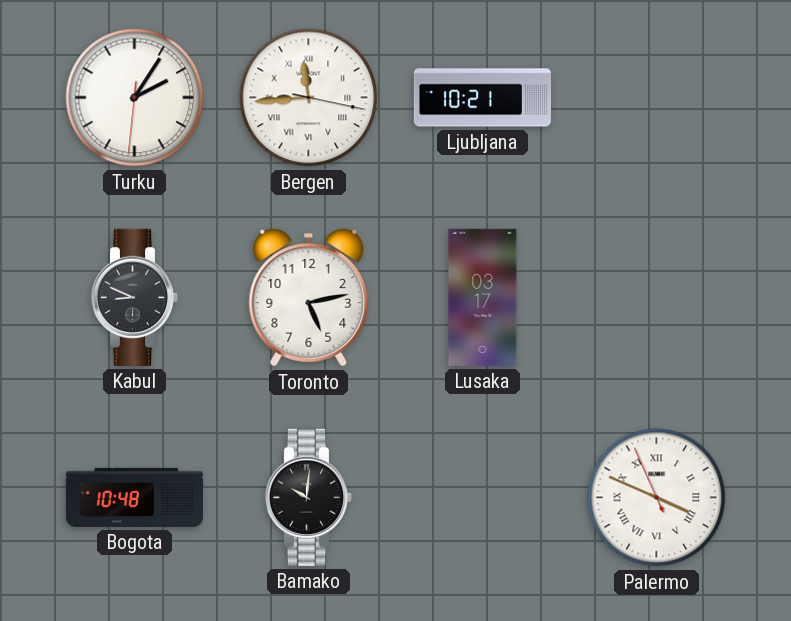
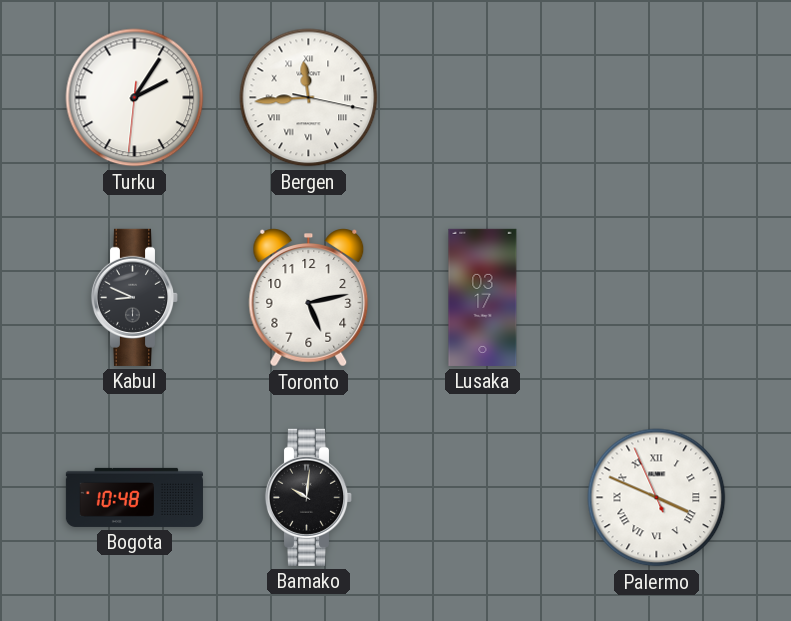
Ljubljana: 10:21 -> none (482, 98)
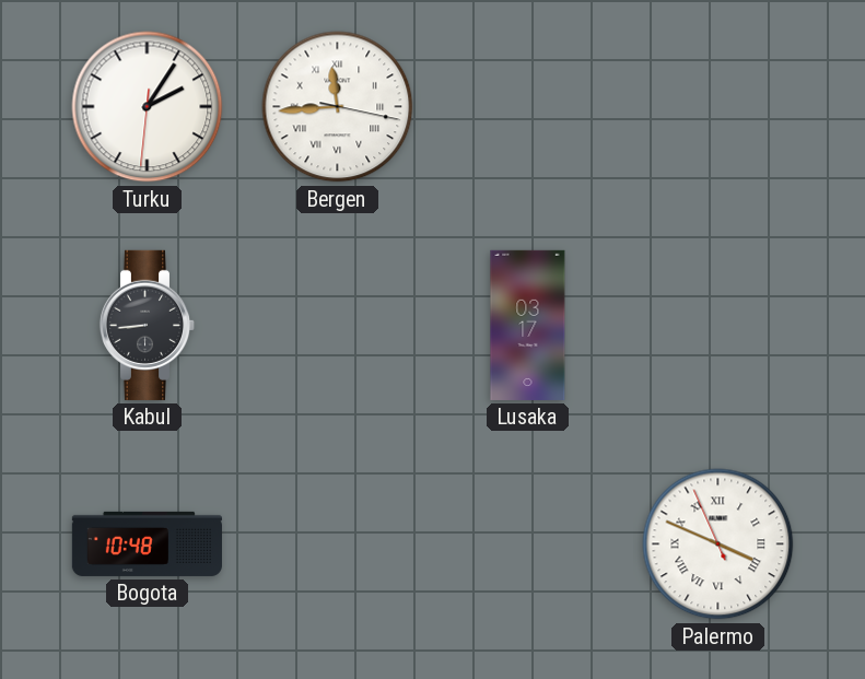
Kabul: 8:49 -> 8:44 (148, 325)
Toronto: 5:13 -> none (309, 298)
Bamako: 10:01 -> none (309, 497)
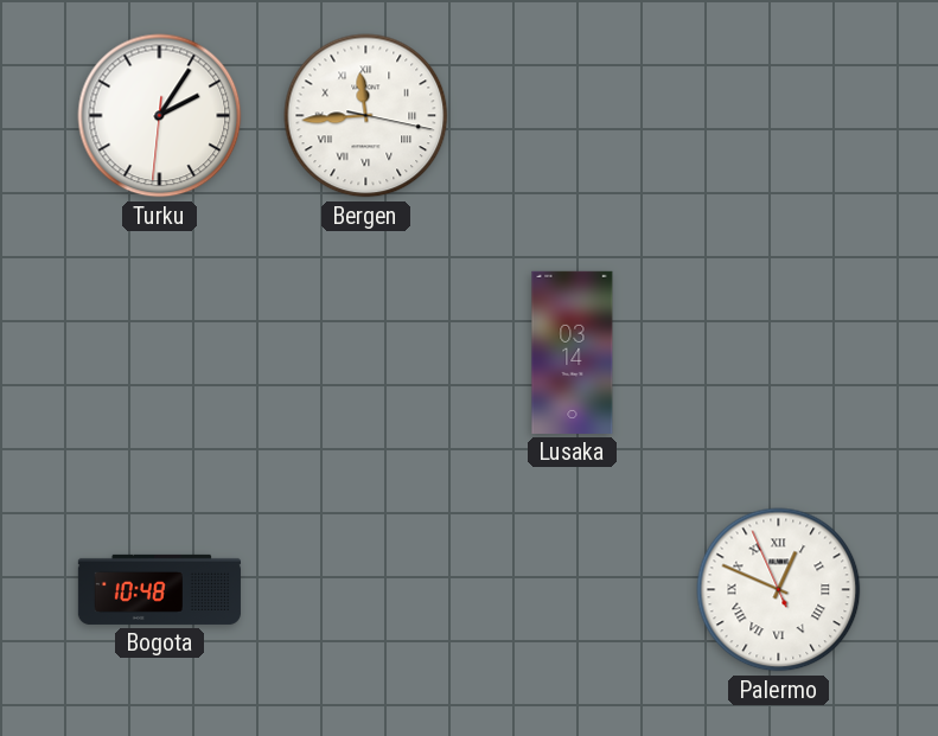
Kabul: 8:44 -> none (148, 325)
Lusaka: 03:17 -> 03:14 (573, 352)
Palermo: 3:48 -> 12:48 (779, 590)
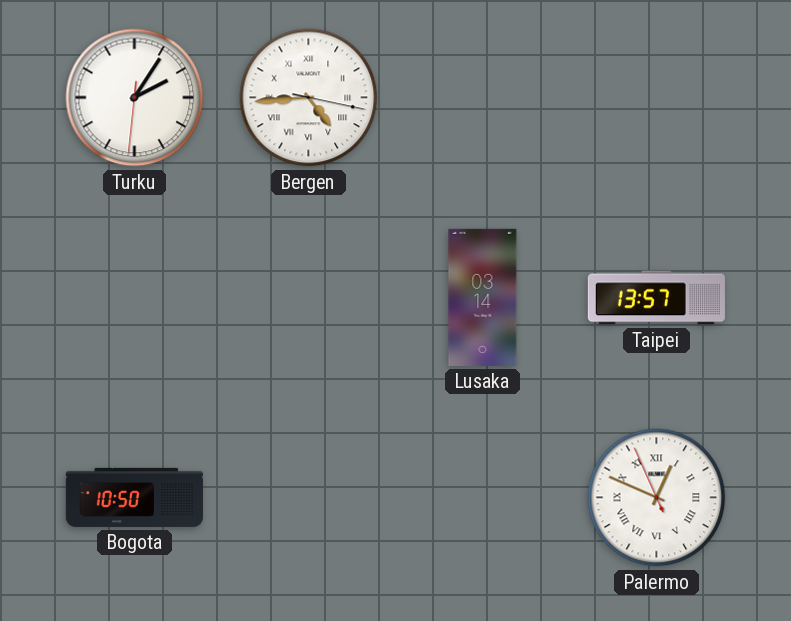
Bergen: 11:44 -> 4:44 (309, 98)
Taipei: none -> 13:57 (656, 298)
Bogota: 10:48 -> 10:50 (134, 497)
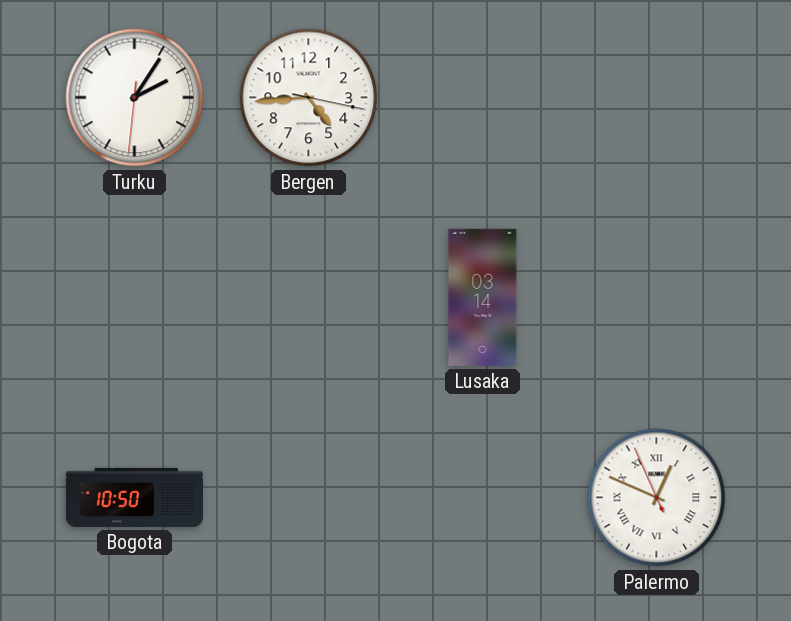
Bergen numerals: Roman -> Arabic (309, 98)
Taipei: 13:57 -> none (656, 298)
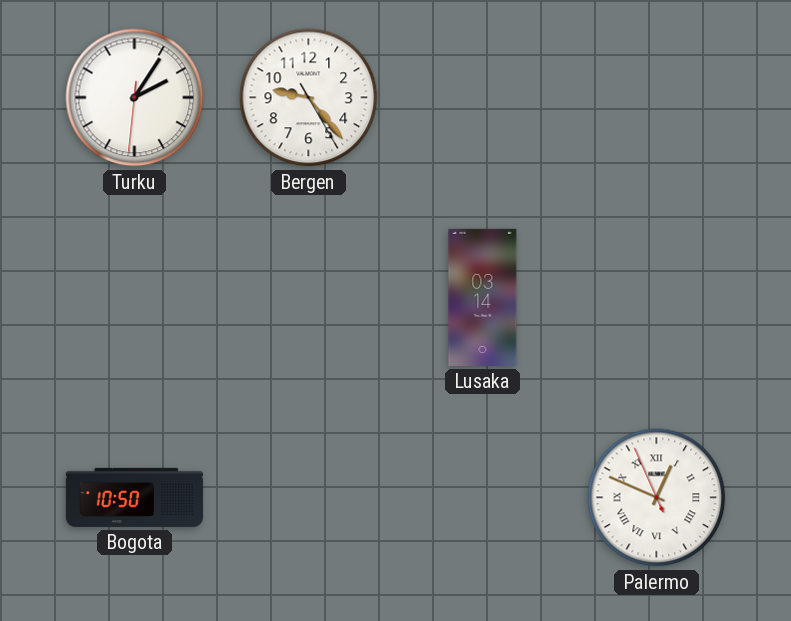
Bergen: 4:44 -> 9:23 (309, 98)
